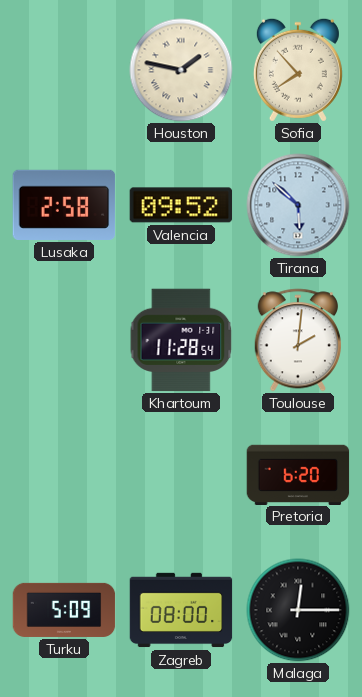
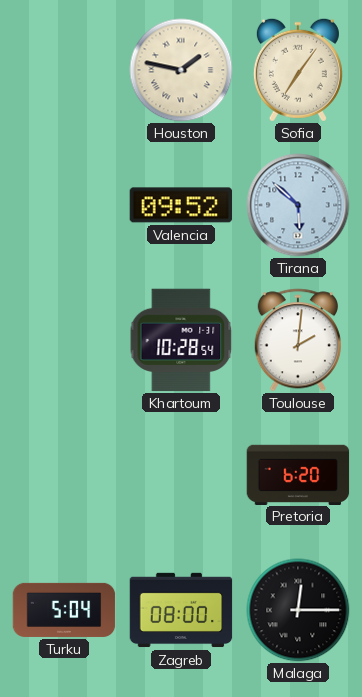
Sofia: 7:53 -> 7:06 (298, 70)
Lusaka: 2:58 -> none (64, 205)
Khartoum: 11:28 -> 10:28 (181, 340)
Turku: 5:09 -> 5:04 (64, 610)
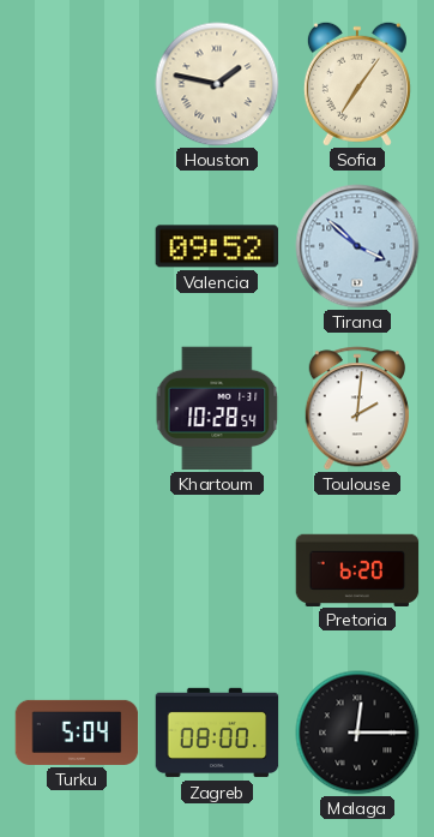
Tirana: 5:52 -> 3:52 (357, 246)
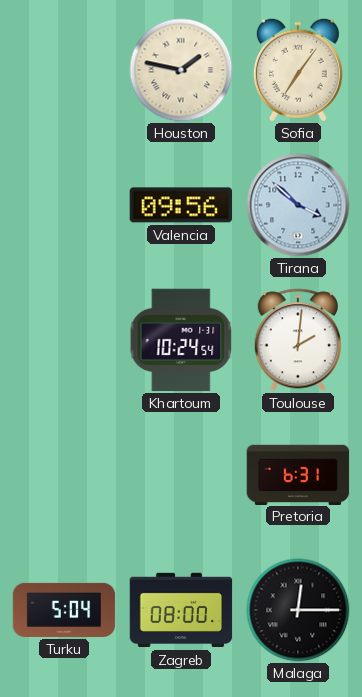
Valencia: 09:52 -> 09:56 (181, 205)
Khartoum: 10:28 -> 10:24 (181, 340)
Pretoria: 6:20 -> 6:31 (298, 474)
